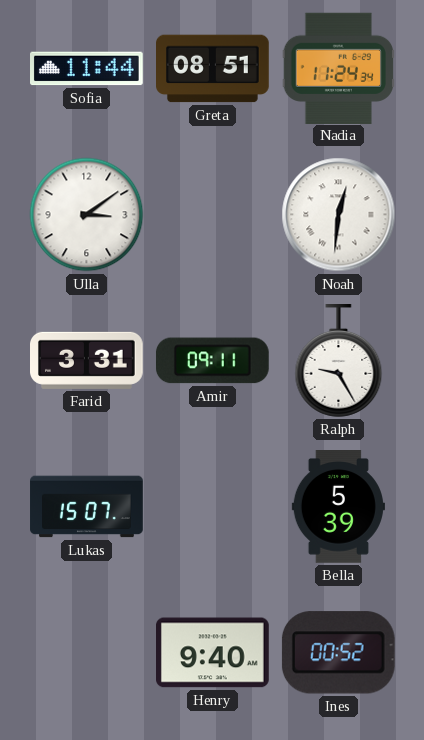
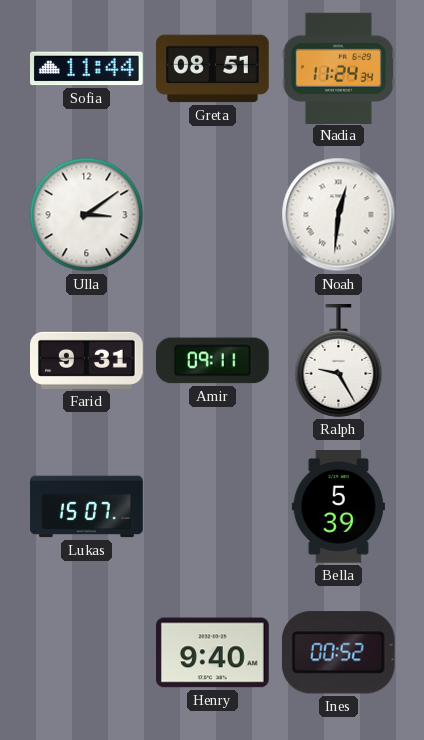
Farid: 3:31 -> 9:31 (87, 360)
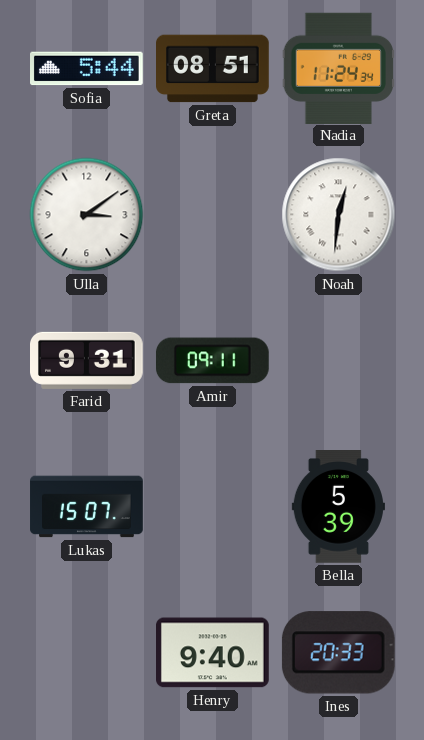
Sofia: 11:44 -> 5:44 (87, 69)
Ralph: 9:25 -> none (339, 361)
Ines: 00:52 -> 20:33 (338, 653)
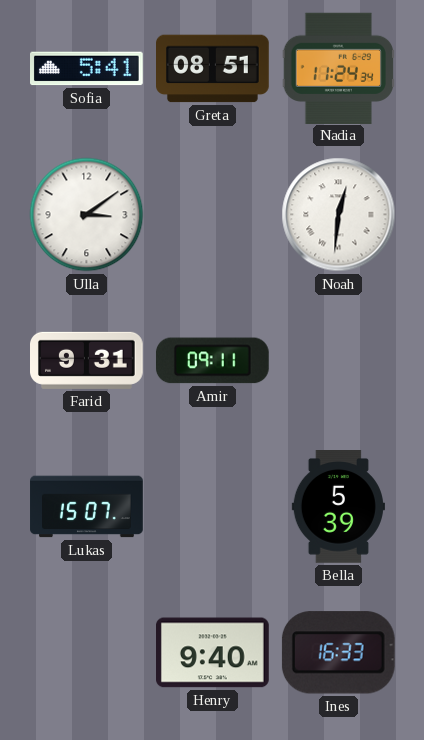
Sofia: 5:44 -> 5:41 (87, 69)
Ines: 20:33 -> 16:33 (338, 653)
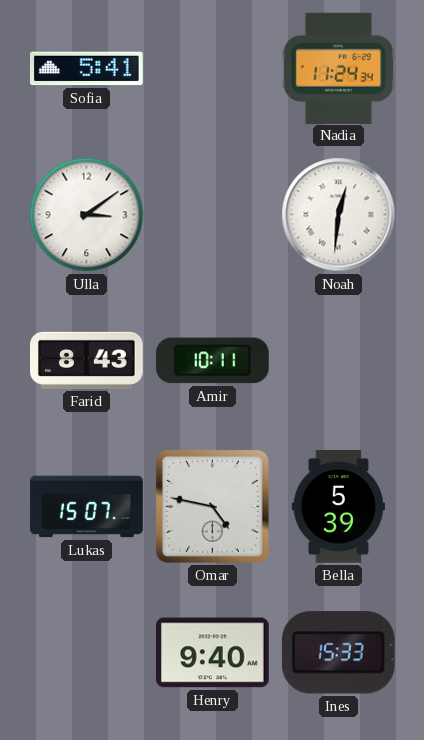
Greta: 08:51 -> none (213, 69)
Farid: 9:31 -> 8:43 (87, 360)
Amir: 09:11 -> 10:11 (212, 361)
Omar: none -> 4:47 (212, 506)
Ines: 16:33 -> 15:33 (338, 653)
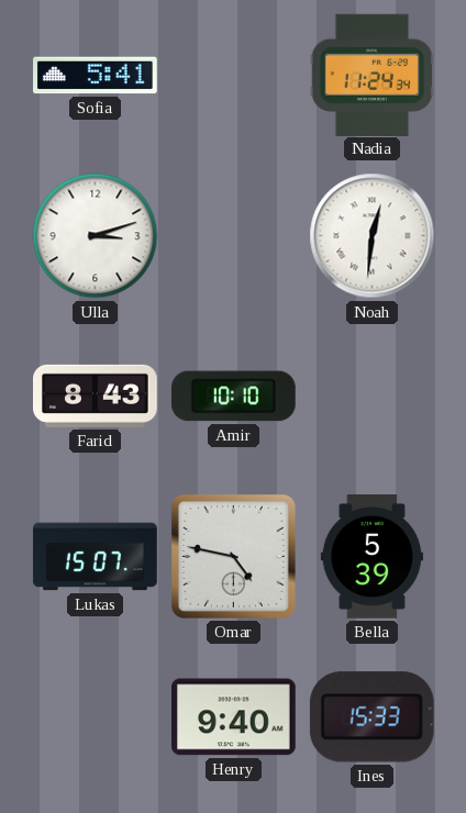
Ulla: 3:09 -> 3:12 (96, 236)
Amir: 10:11 -> 10:10 (233, 397)
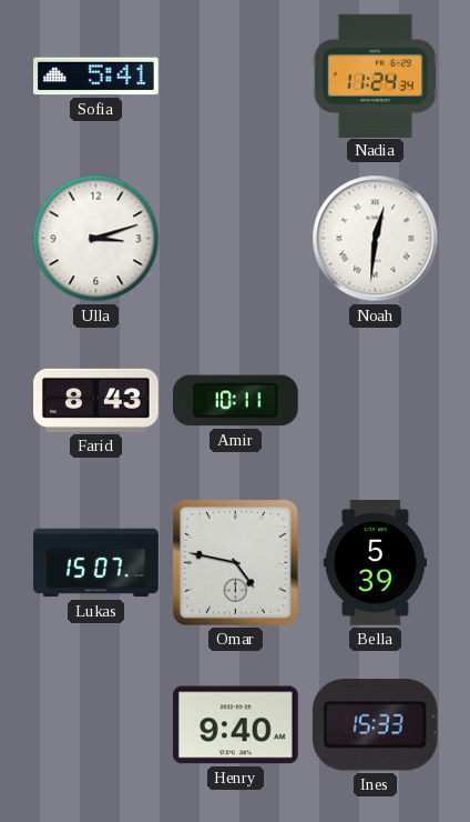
Amir: 10:10 -> 10:11 (235, 401)
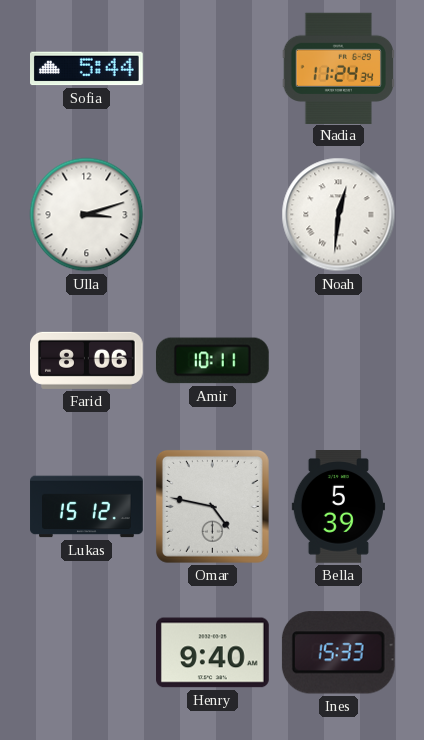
Sofia: 5:41 -> 5:44 (87, 69)
Farid: 8:43 -> 8:06 (87, 360)
Lukas: 15:07 -> 15:12 (87, 507)
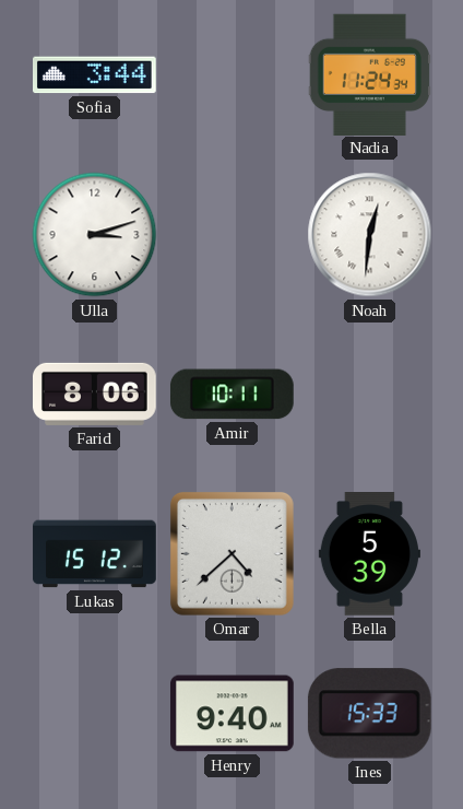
Sofia: 5:44 -> 3:44 (95, 75)
Omar: 4:47 -> 4:38 (231, 553)
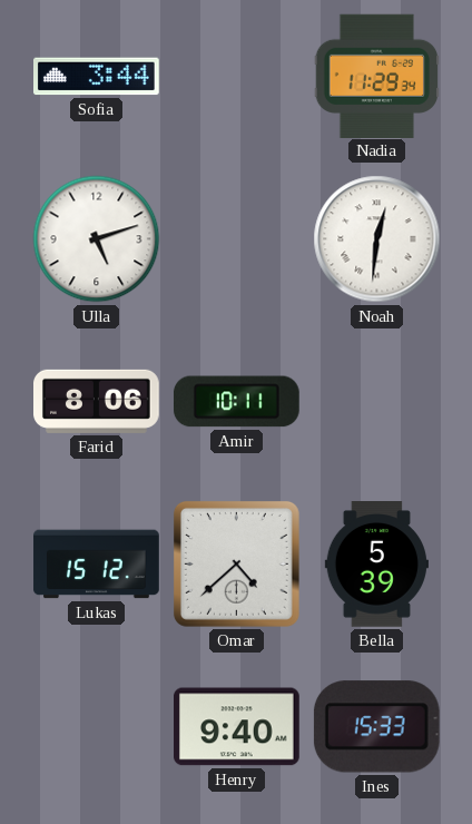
Nadia: 11:24 -> 11:29 (376, 76)
Ulla: 3:12 -> 5:12 (97, 239)
